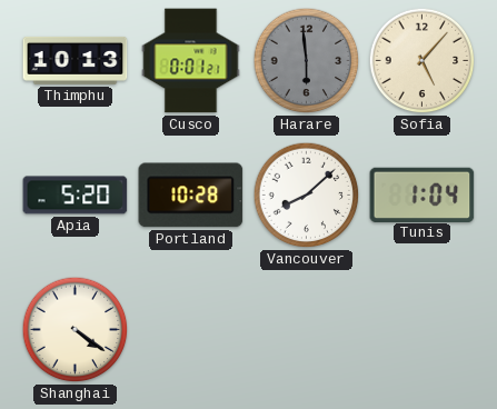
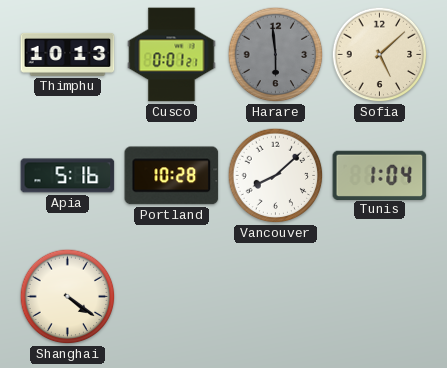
Sofia: 5:07 -> 5:08 (380, 55)
Apia: 5:20 -> 5:16 (68, 176)
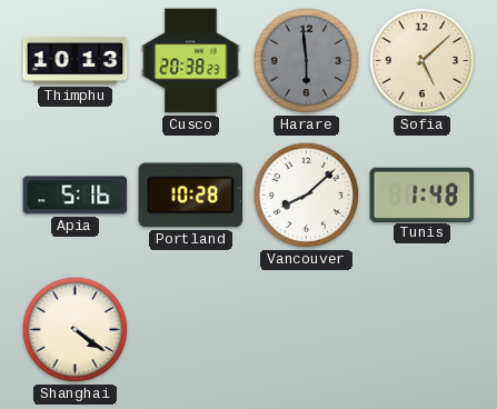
Cusco: 0:01 -> 20:38 (191, 61)
Tunis: 1:04 -> 1:48 (423, 194)
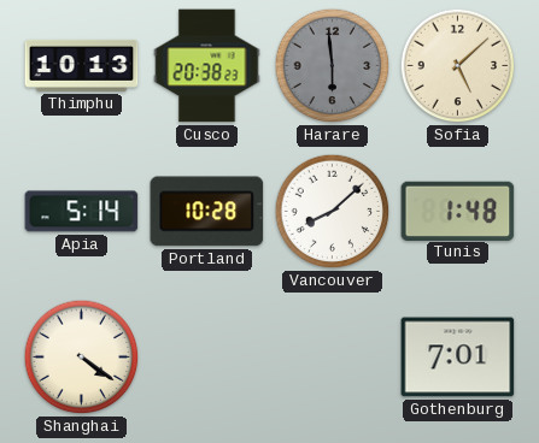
Apia: 5:16 -> 5:14 (82, 212)
Gothenburg: none -> 7:01 (458, 358)
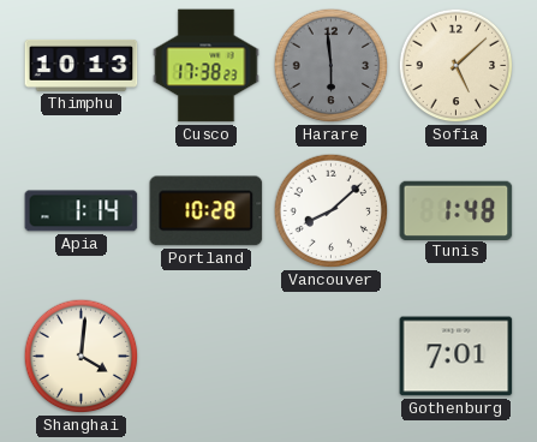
Cusco: 20:38 -> 17:38 (207, 66)
Apia: 5:14 -> 1:14 (82, 211)
Shanghai: 4:21 -> 4:01 (82, 357)
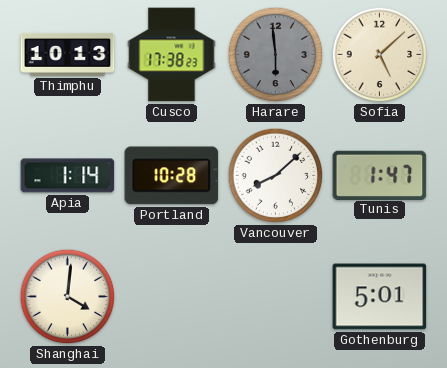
Tunis: 1:48 -> 1:47 (380, 175)
Gothenburg: 7:01 -> 5:01 (380, 297)
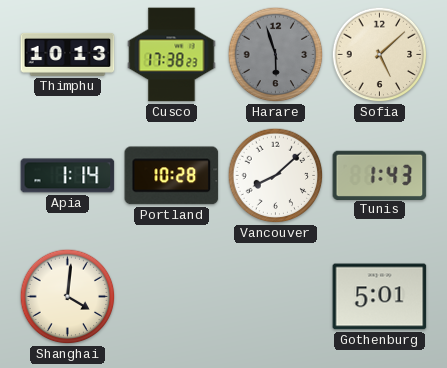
Harare: 5:59 -> 5:57 (276, 55)
Tunis: 1:47 -> 1:43 (380, 175)
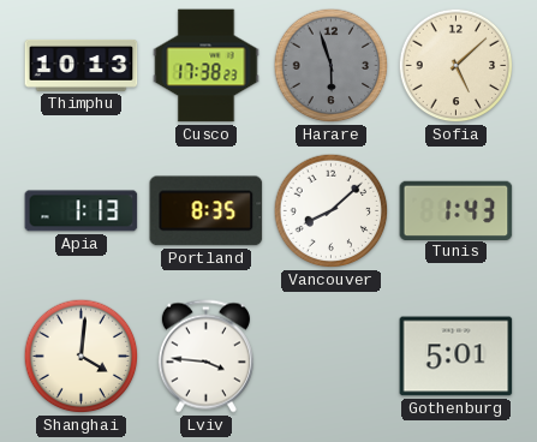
Apia: 1:14 -> 1:13 (82, 211)
Portland: 10:28 -> 8:35 (207, 211)
Lviv: none -> 3:46 (205, 357)
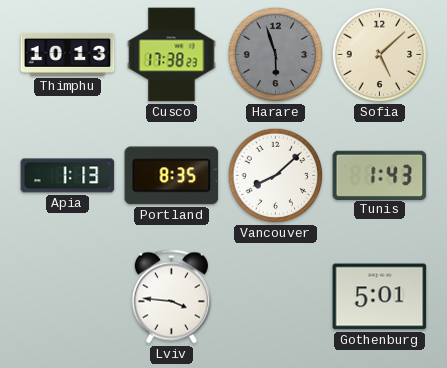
Shanghai: 4:01 -> none (82, 357)
